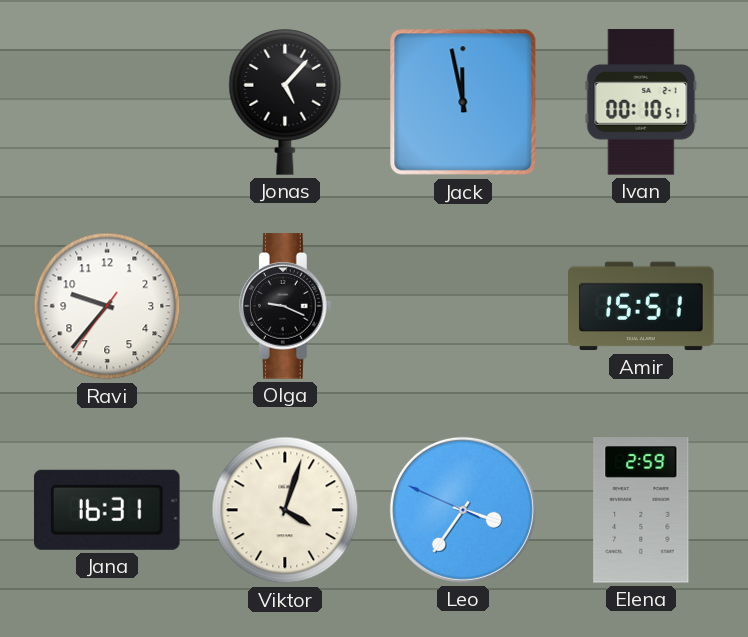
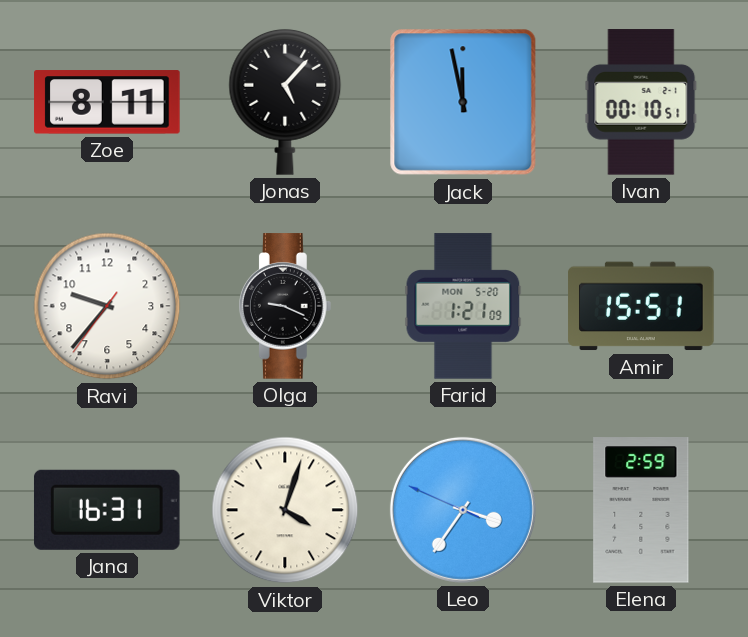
Zoe: none -> 8:11 (107, 102)
Farid: none -> 1:21 (463, 306)
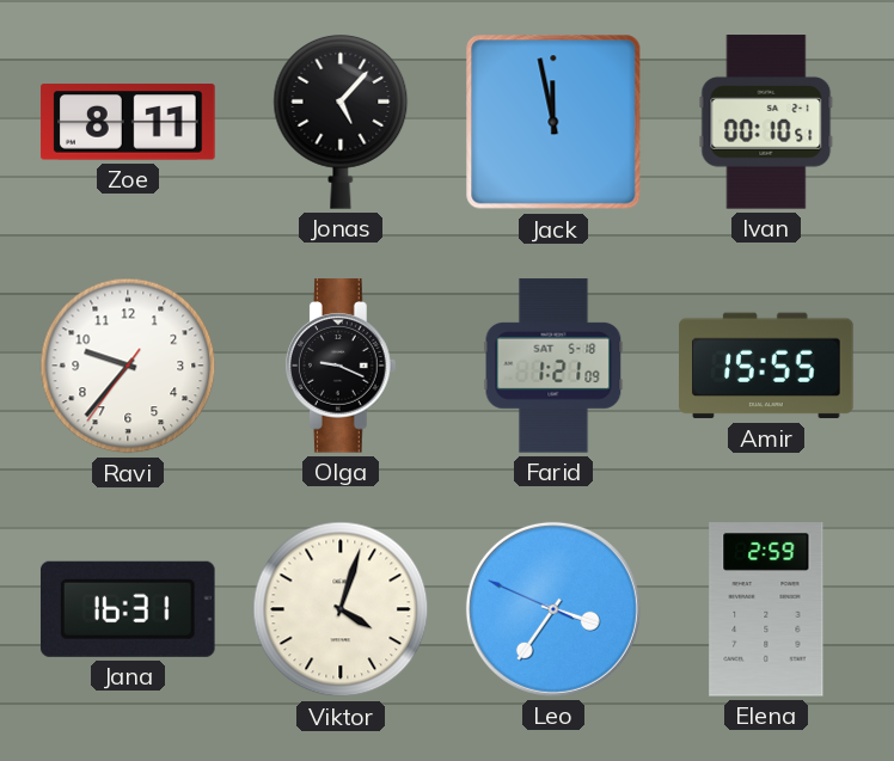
Farid date: MON 5-20 -> SAT 5-18 (553, 366)
Amir: 15:51 -> 15:55 (766, 366)
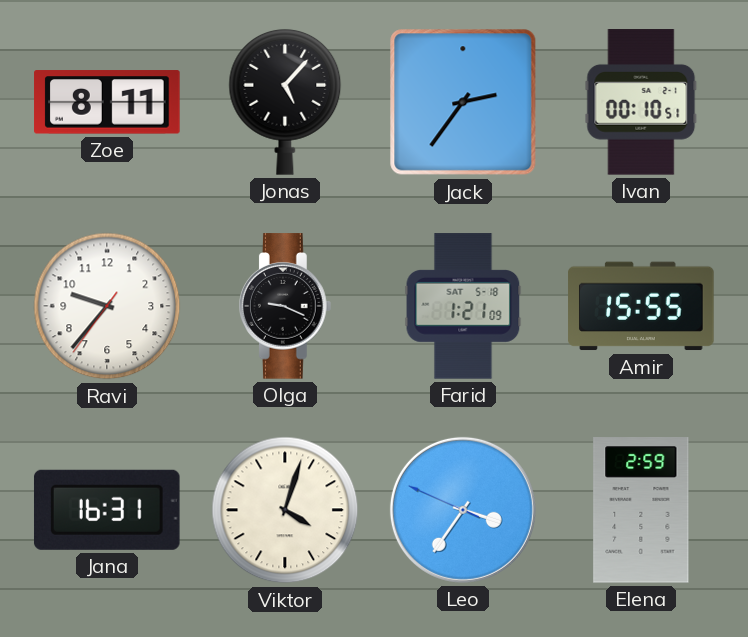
Jack: 11:58 -> 2:36 (463, 102)
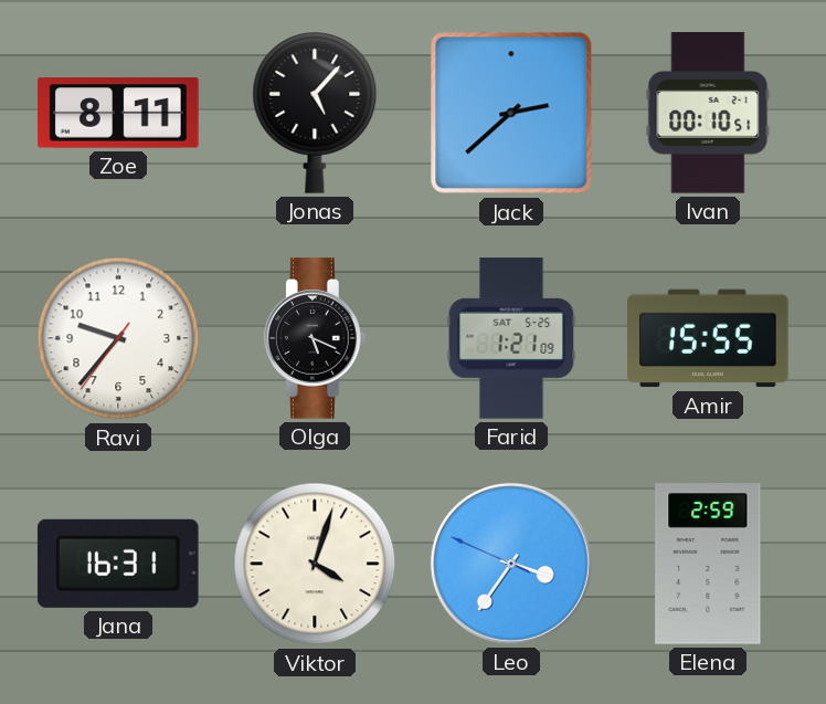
Jack: 2:36 -> 2:38 (511, 113)
Olga: 9:19 -> 5:19 (316, 338)
Farid date: SAT 5-18 -> SAT 5-25 (511, 338)
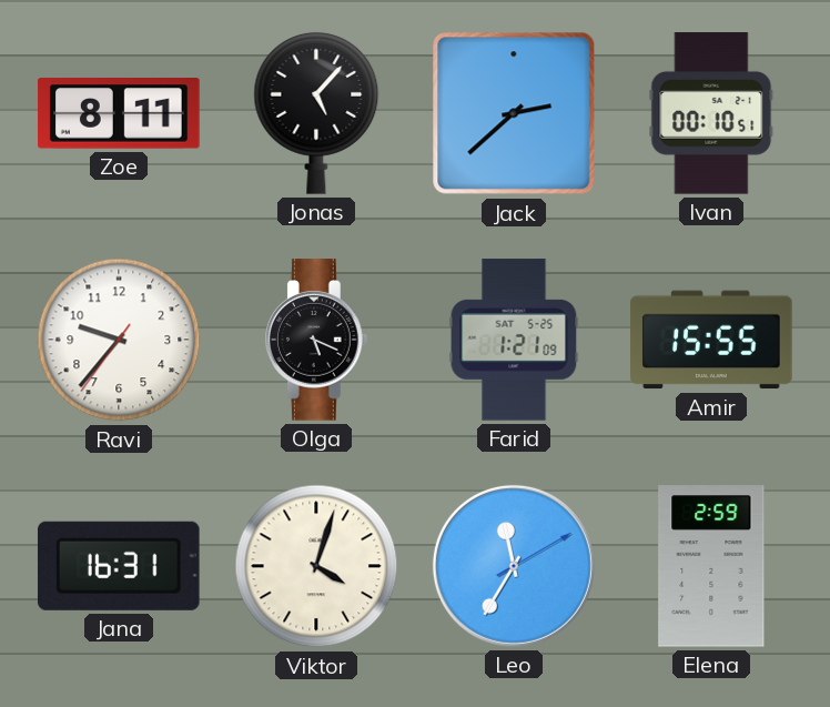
Leo: 3:35 -> 11:35 (514, 566)
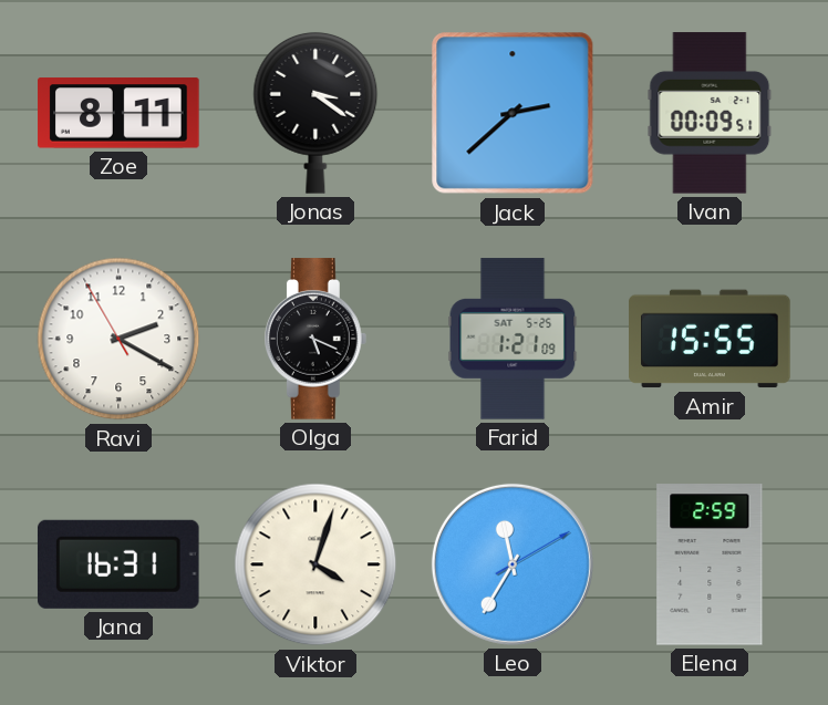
Jonas: 5:07 -> 3:21 (315, 113)
Ivan: 00:10 -> 00:09 (710, 113)
Ravi: 9:36 -> 2:19 (118, 339)
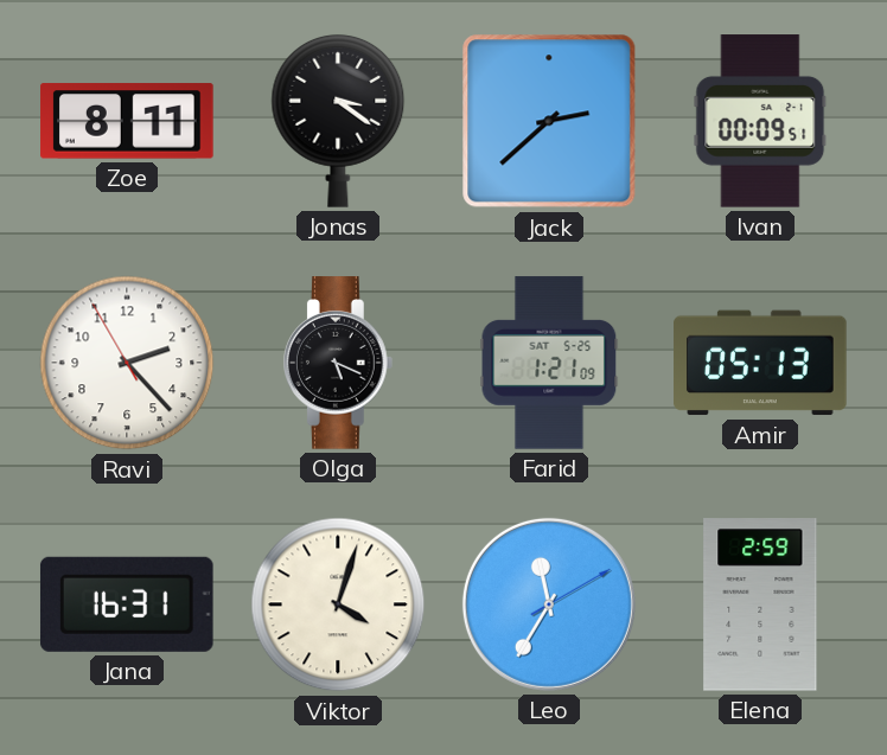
Ravi: 2:19 -> 2:22 (127, 363)
Amir: 15:55 -> 05:13 (760, 363)
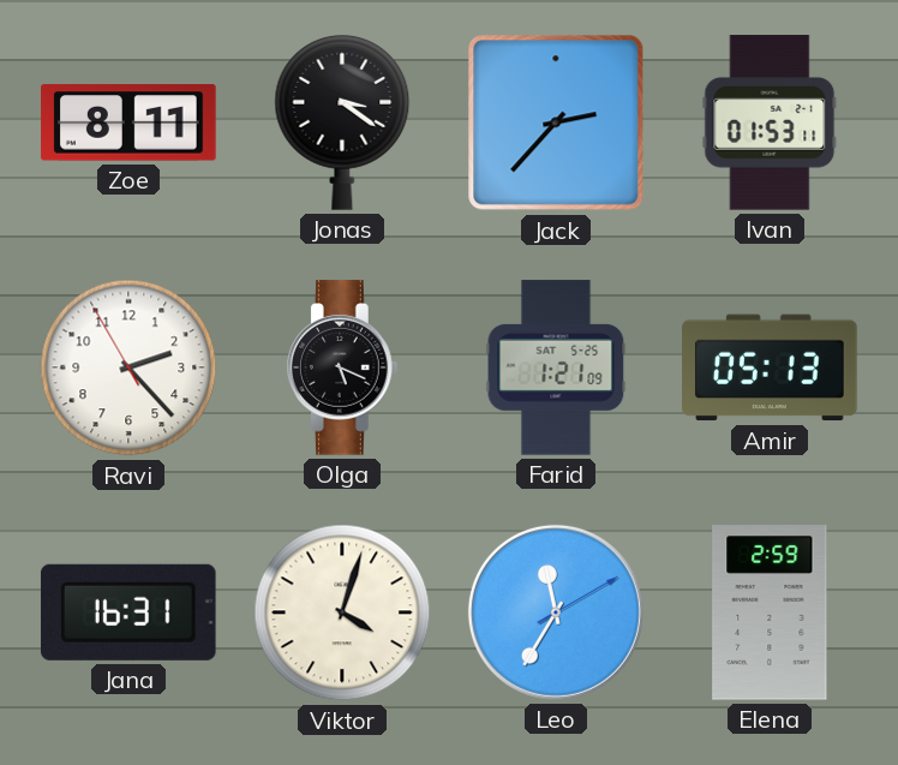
Jack: 2:38 -> 2:37 (556, 122)
Ivan: 00:09 -> 01:53 (770, 122)
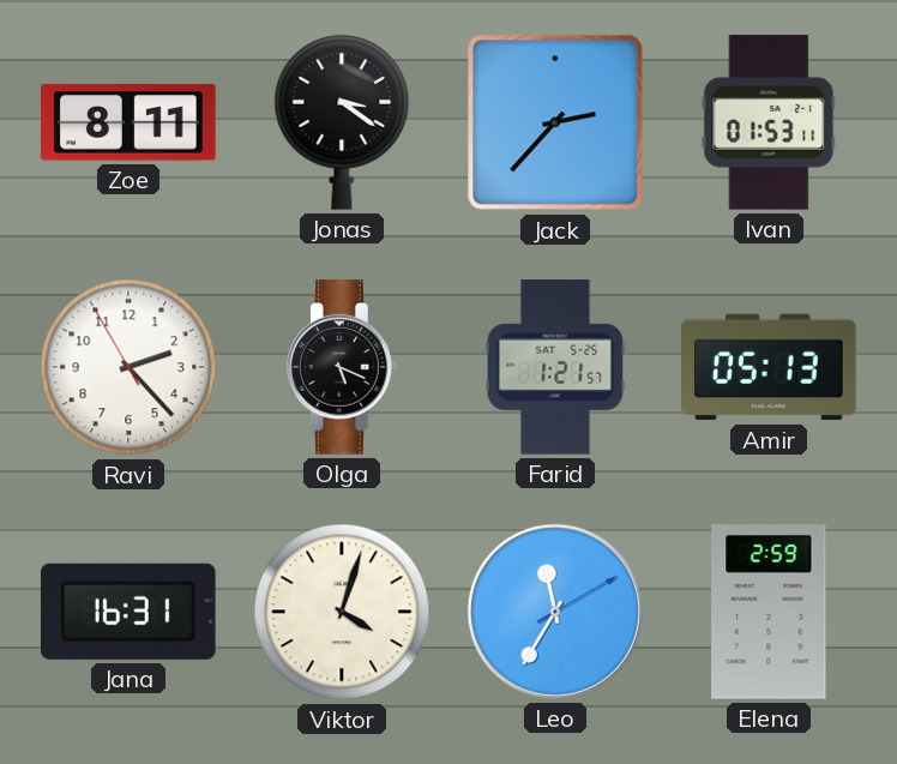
Farid: 1:21:09 -> 1:21:57 (555, 367)
